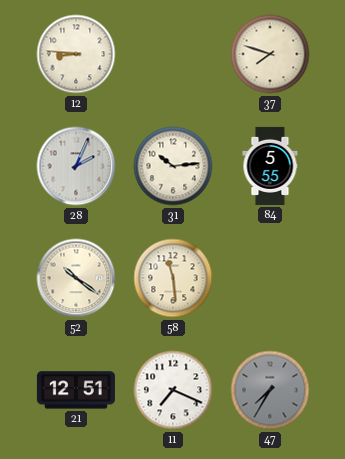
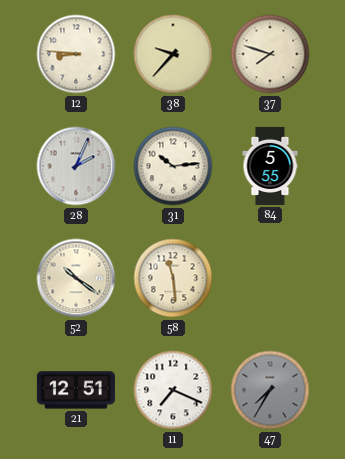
38: none -> 9:37 (173, 54)
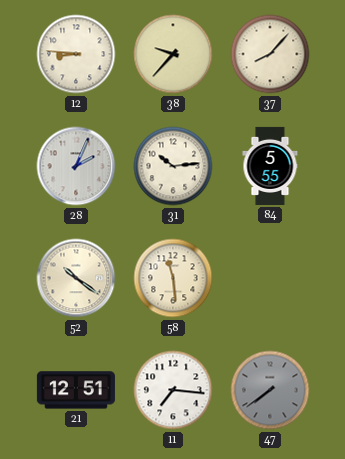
37: 7:48 -> 8:07 (270, 54)
11: 7:19 -> 7:16 (173, 390)
47: 7:35 -> 7:39 (270, 390)
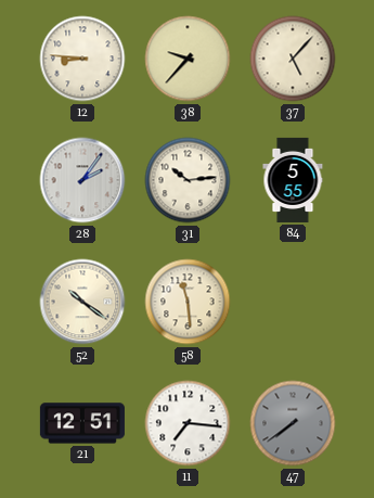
37: 8:07 -> 5:07 (293, 59)
28: 2:04 -> 2:06 (82, 180)
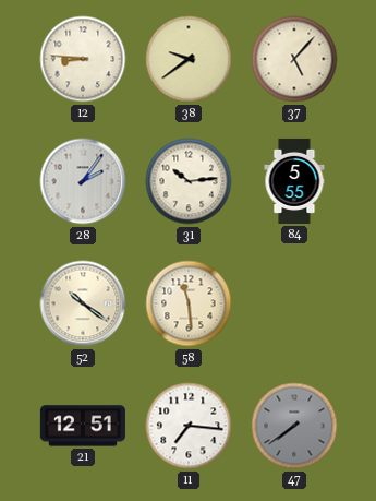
38: 9:37 -> 9:39 (189, 59)
